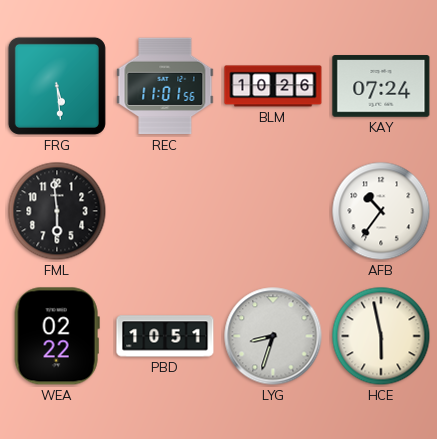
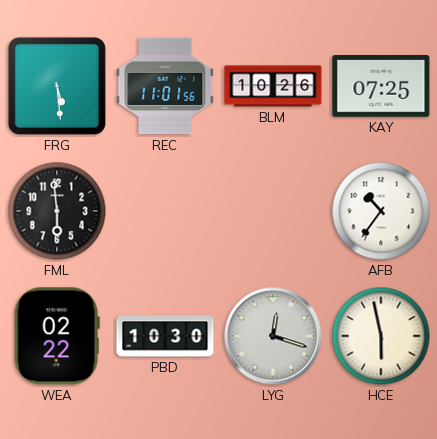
KAY: 07:24 -> 07:25 (381, 86)
PBD: 10:51 -> 10:30 (165, 336)
LYG: 8:33 -> 12:18 (273, 336)
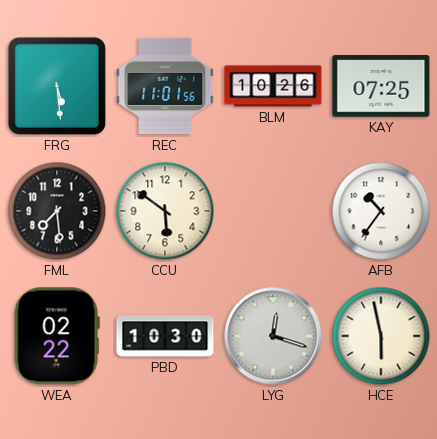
FML: 5:59 -> 7:29 (57, 211)
CCU: none -> 5:51 (165, 211)
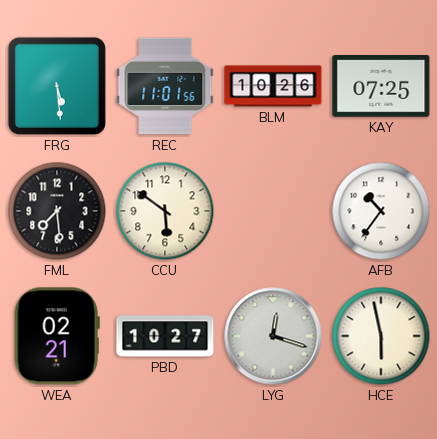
WEA: 02:22 -> 02:21 (57, 336)
PBD: 10:30 -> 10:27 (165, 336)
